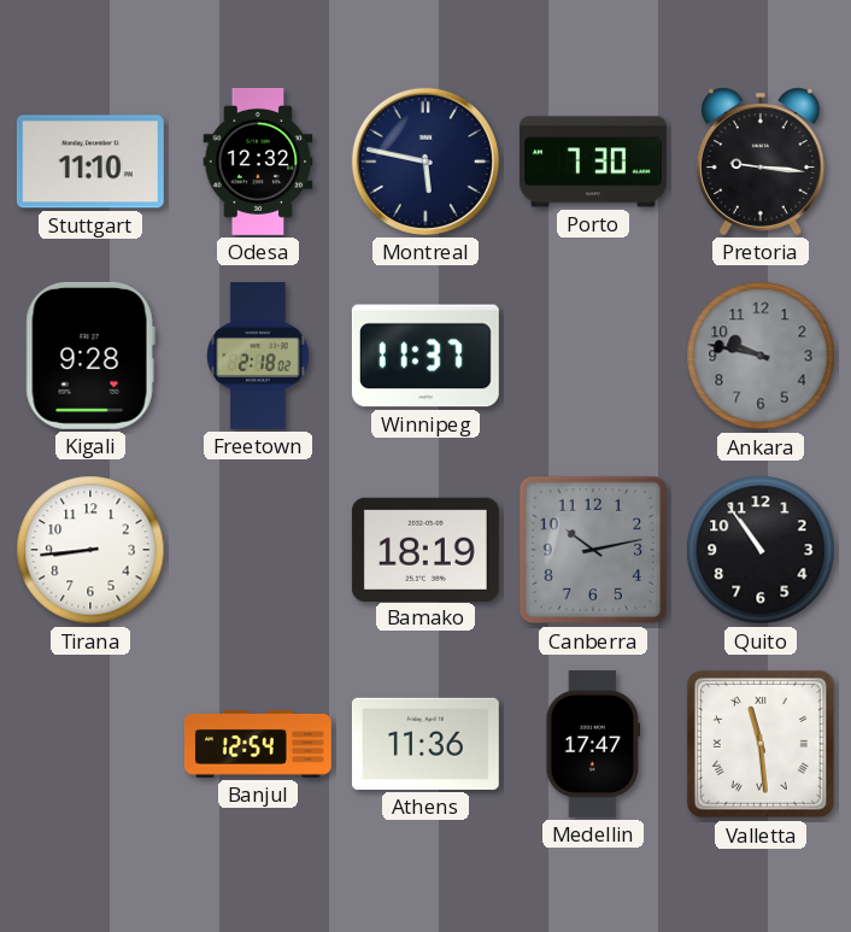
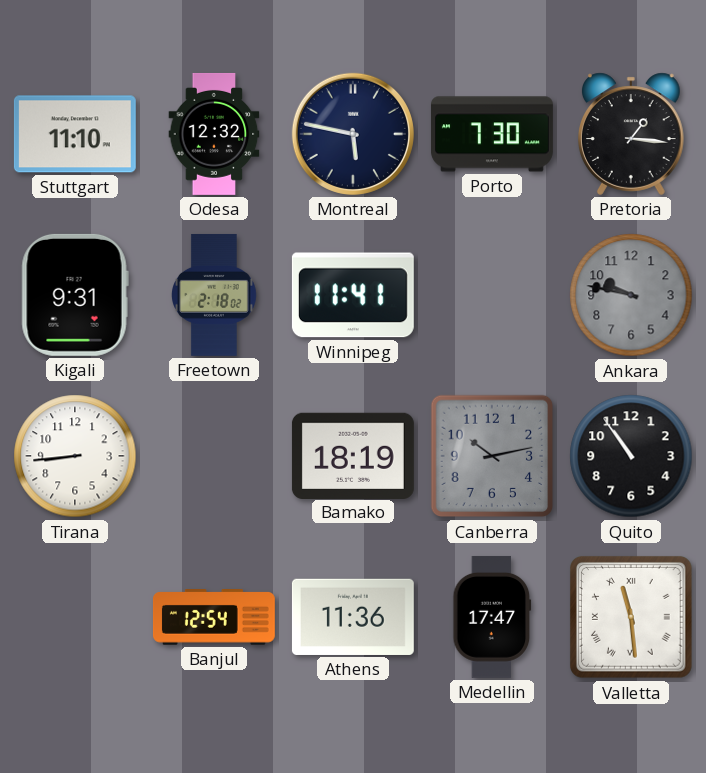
Pretoria: 9:16 -> 1:16 (632, 134)
Kigali: 9:28 -> 9:31 (75, 295)
Winnipeg: 11:37 -> 11:41 (353, 295)
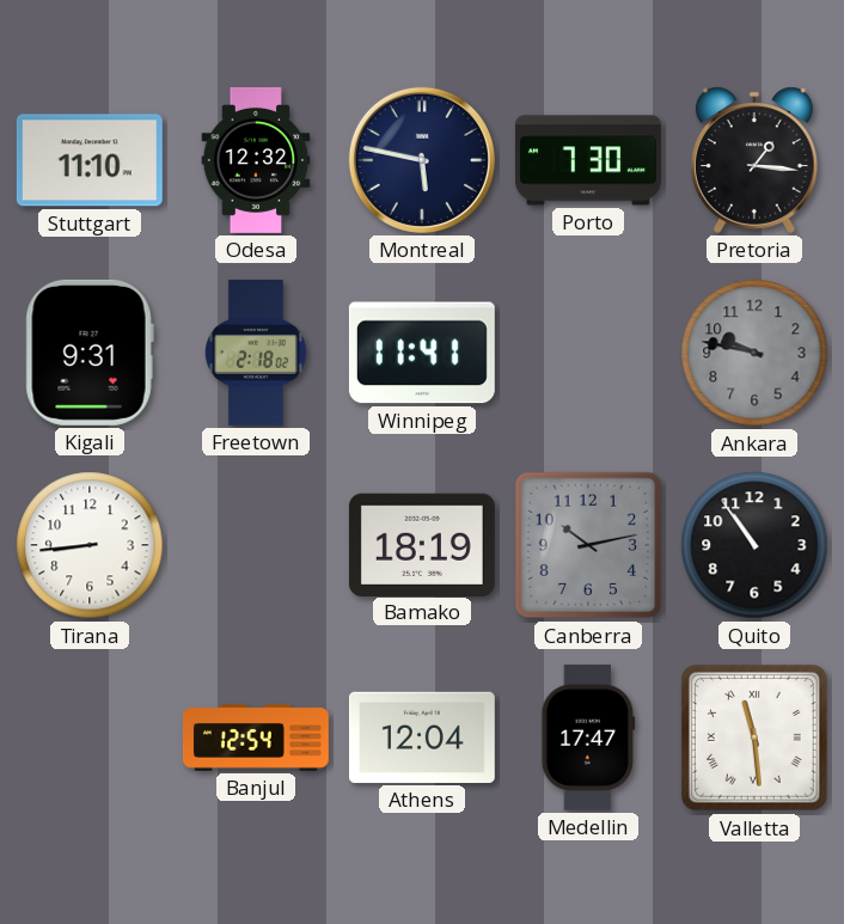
Athens: 11:36 -> 12:04 (422, 738)
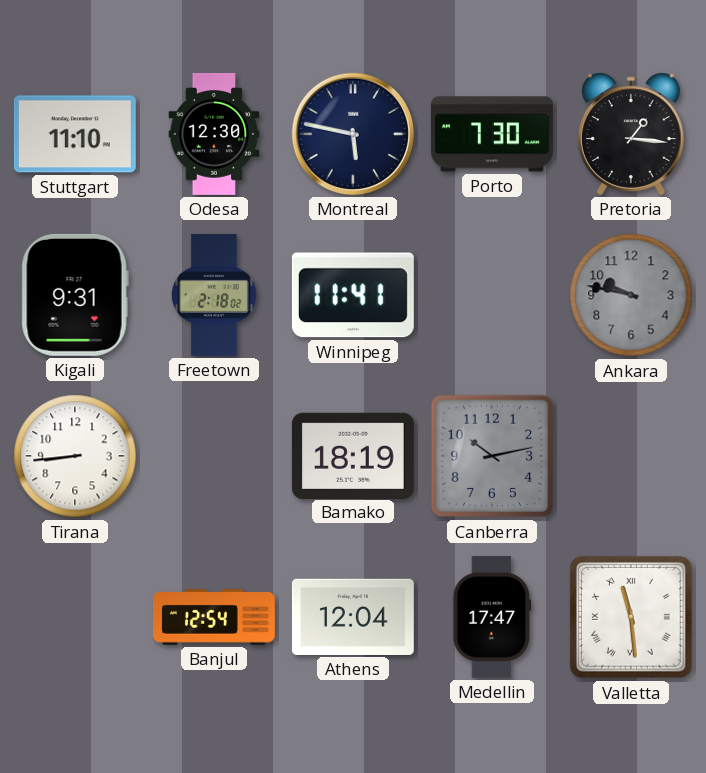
Odesa: 12:32 -> 12:30 (214, 134)
Quito: 10:54 -> none (754, 545)
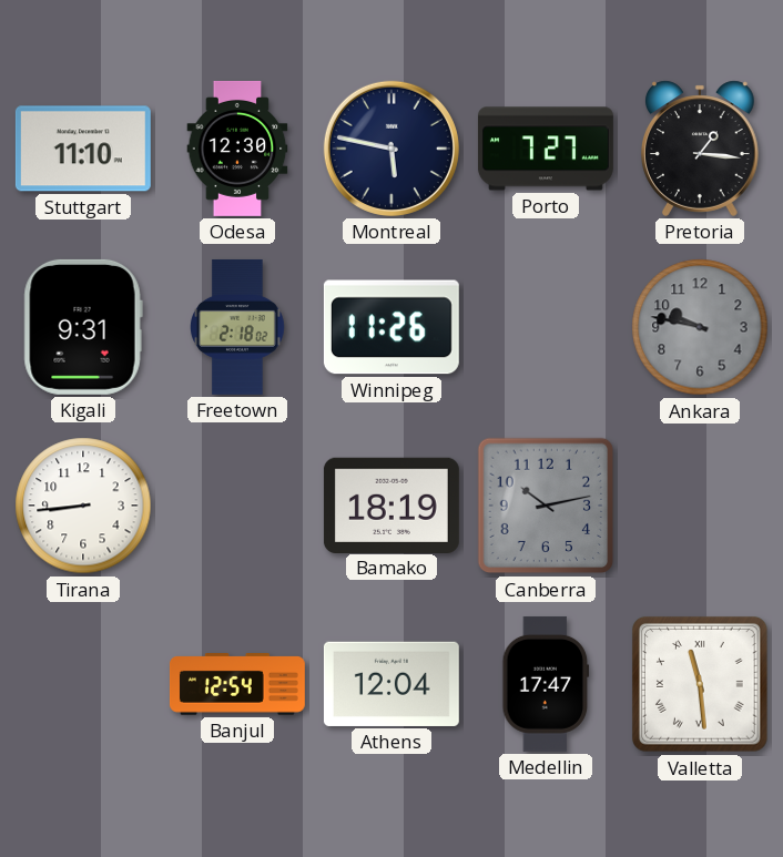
Porto: 7:30 -> 7:27 (546, 149)
Winnipeg: 11:41 -> 11:26 (391, 327)
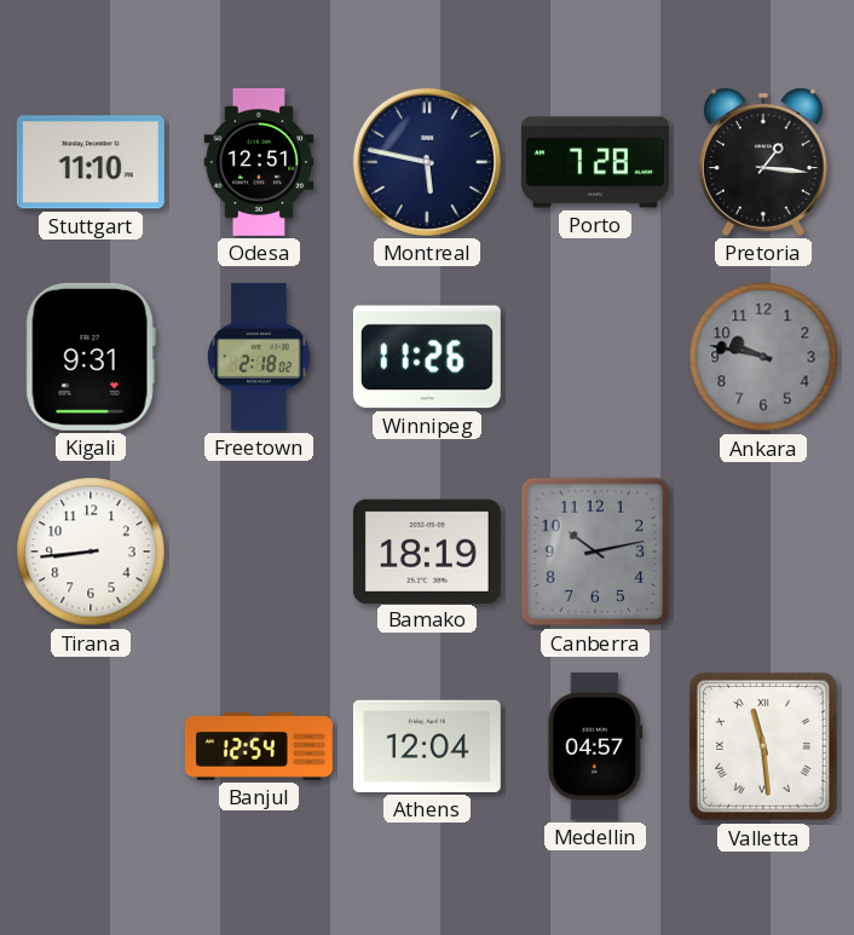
Odesa: 12:30 -> 12:51 (259, 162)
Porto: 7:27 -> 7:28 (595, 162)
Medellin: 17:47 -> 04:57 (595, 746)
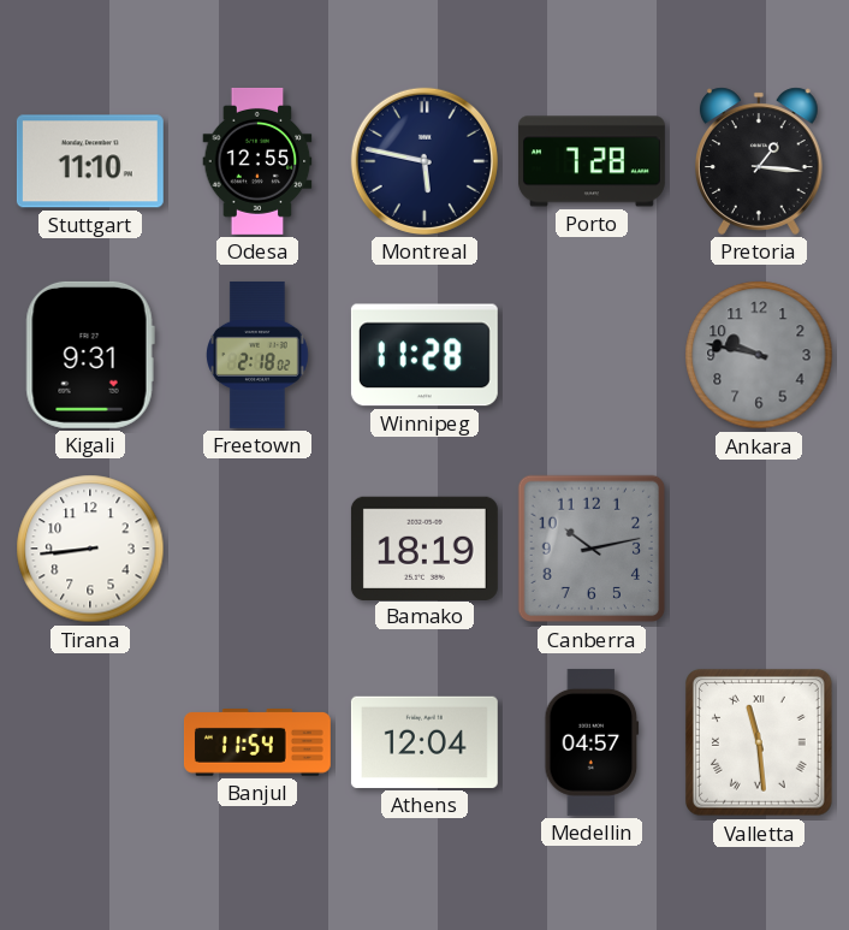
Odesa: 12:51 -> 12:55 (257, 161)
Winnipeg: 11:26 -> 11:28 (424, 355)
Banjul: 12:54 -> 11:54 (257, 744)
